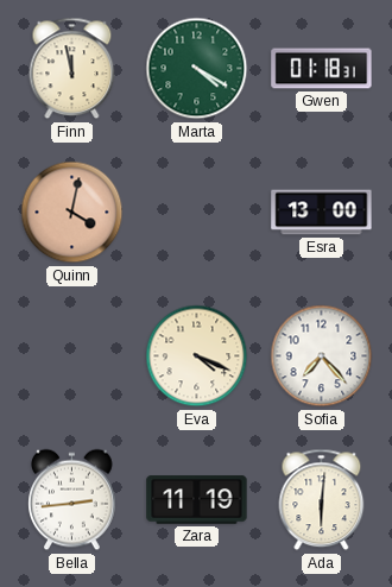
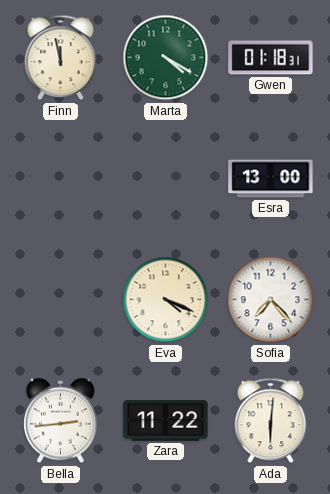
Quinn: 4:02 -> none (72, 213)
Zara: 11:19 -> 11:22 (166, 421)
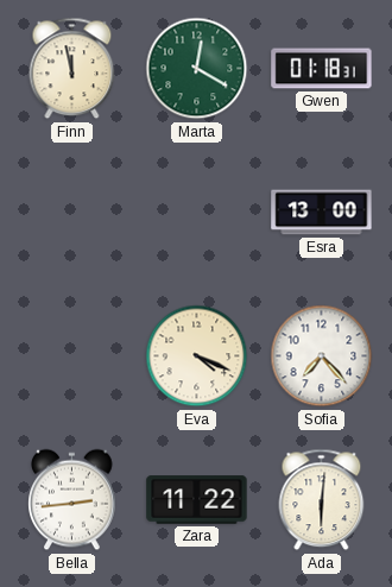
Marta: 4:20 -> 12:20 (197, 69)
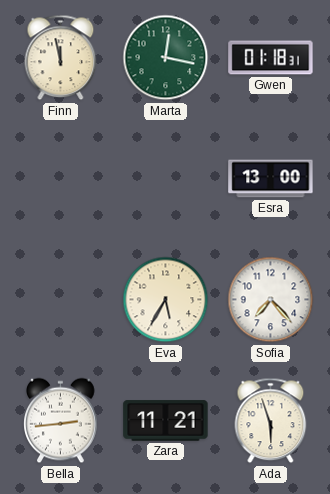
Marta: 12:20 -> 12:17 (166, 58)
Eva: 4:19 -> 5:35 (166, 300)
Zara: 11:22 -> 11:21 (166, 421)
Ada: 6:01 -> 5:57 (271, 421)
